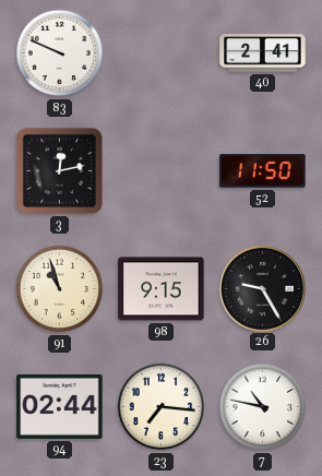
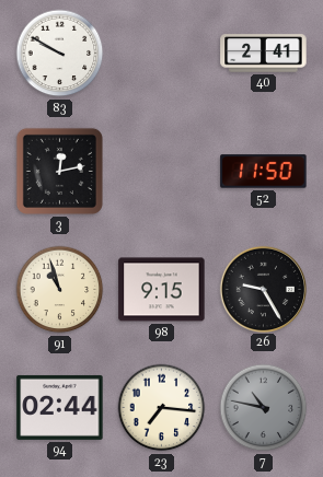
83: 9:49 -> 9:50 (60, 54)
7 dial: white -> grey (264, 408)
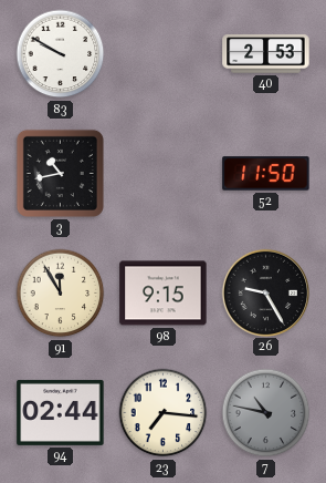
40: 2:41 -> 2:53 (266, 54)
3: 12:13 -> 10:43 (60, 173)
91: 10:57 -> 11:55 (61, 294)
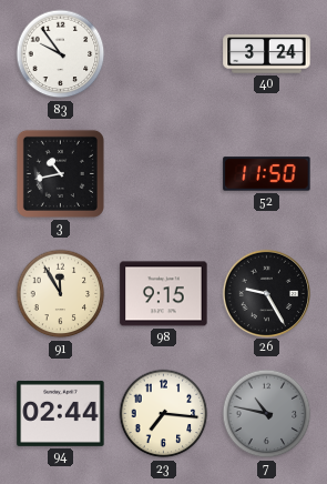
83: 9:50 -> 9:54 (61, 54)
40: 2:53 -> 3:24 (267, 54)
